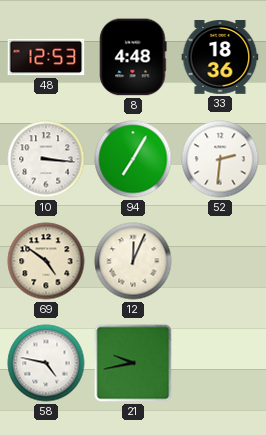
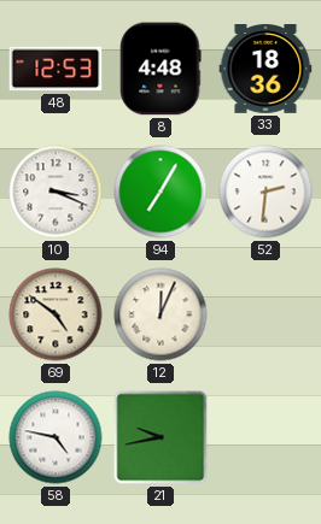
10: 3:16 -> 3:19 (56, 192)
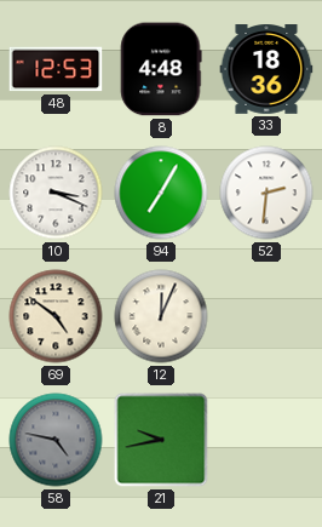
58 dial: white -> grey (56, 440)
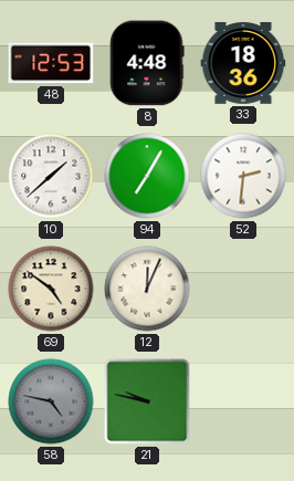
10: 3:19 -> 1:38 (51, 176)
21: 9:43 -> 9:47 (147, 401)
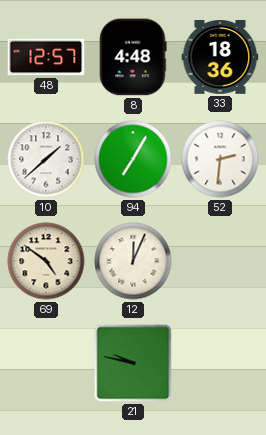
48: 12:53 -> 12:57 (46, 57)
58: 4:47 -> none (51, 401)
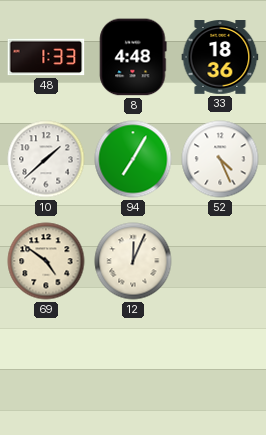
48: 12:57 -> 1:33 (46, 57)
52: 2:31 -> 4:26 (220, 159)
21: 9:47 -> none (133, 363)
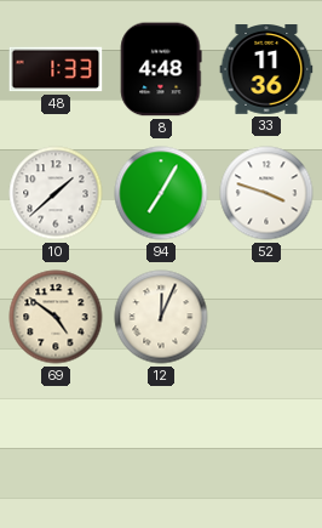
33: 18:36 -> 11:36 (266, 69)
52: 4:26 -> 3:48 (266, 193)
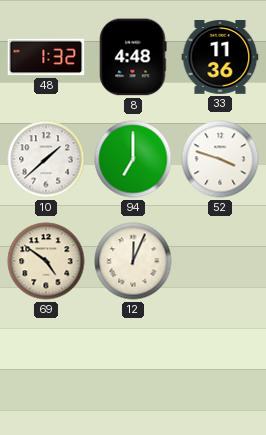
48: 1:33 -> 1:32 (46, 57)
94: 7:05 -> 7:00 (133, 159)
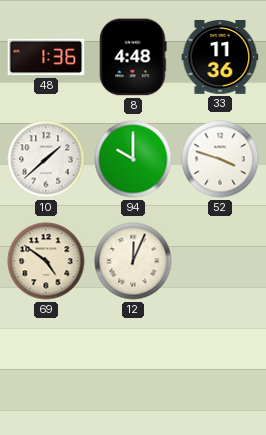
48: 1:32 -> 1:36 (46, 57)
94: 7:00 -> 10:00 (133, 159)
